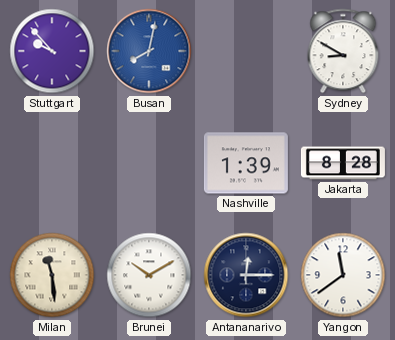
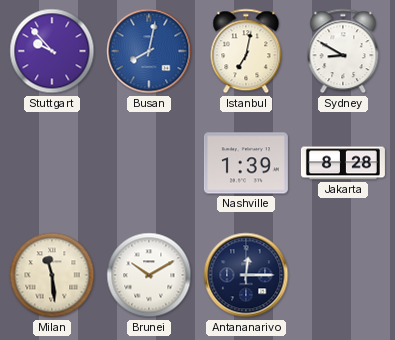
Istanbul: none -> 7:02 (246, 51)
Yangon: 11:39 -> none (343, 275)
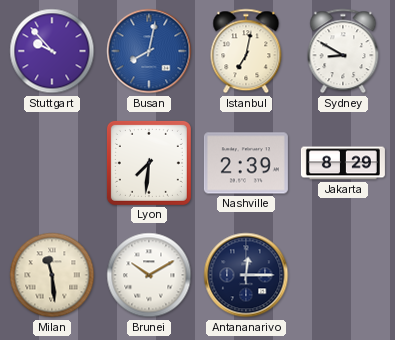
Lyon: none -> 7:31 (149, 163)
Nashville: 1:39 -> 2:39 (246, 163)
Jakarta: 8:28 -> 8:29 (343, 163)
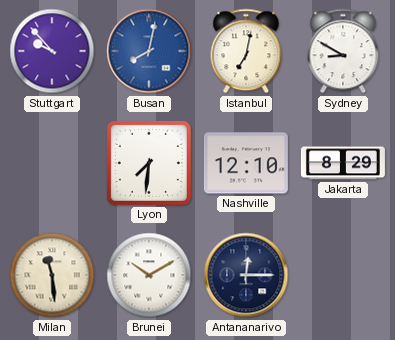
Nashville: 2:39 -> 12:10 (246, 163)
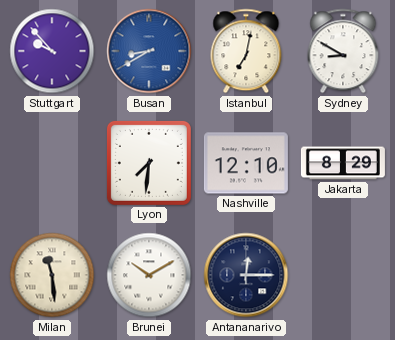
Busan: 8:02 -> 8:40 (149, 51)
